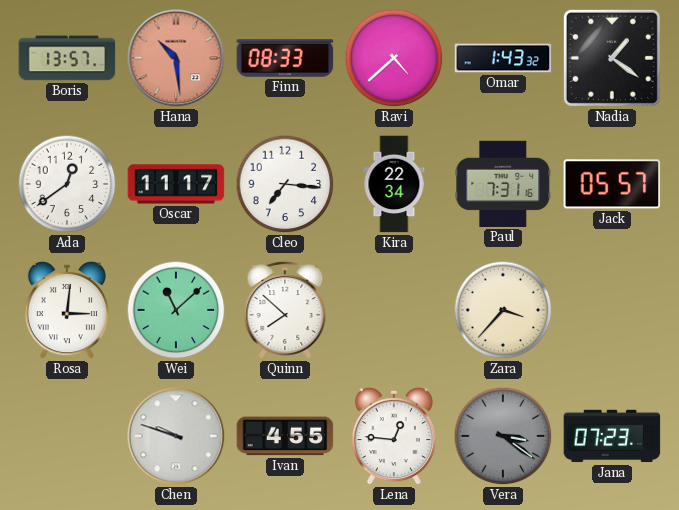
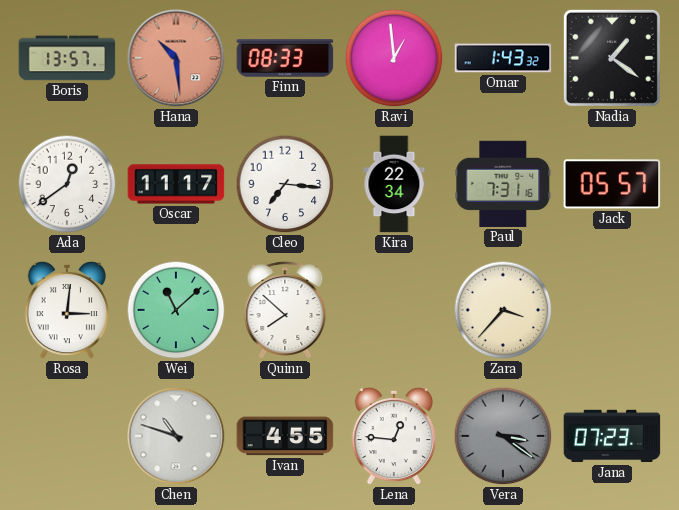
Ravi: 4:38 -> 12:59 (394, 58)
Chen: 9:48 -> 10:48 (176, 436)
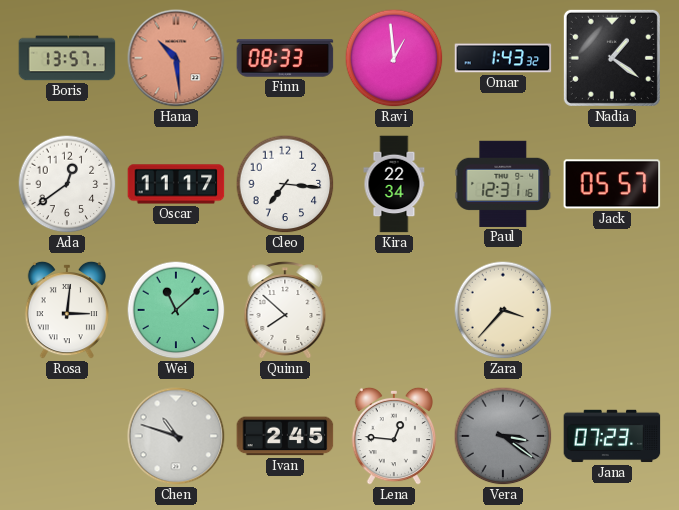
Paul: 7:31 -> 12:31 (503, 184)
Ivan: 4:55 -> 2:45 (285, 436)
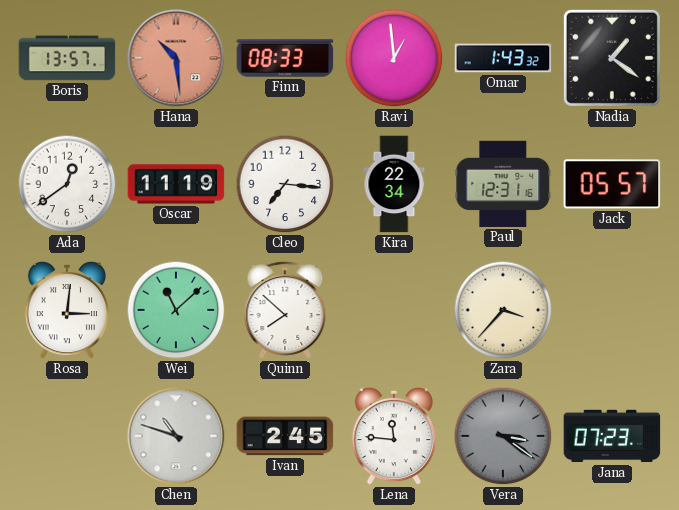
Oscar: 11:17 -> 11:19 (176, 184)
Lena: 12:46 -> 11:46 (394, 436)
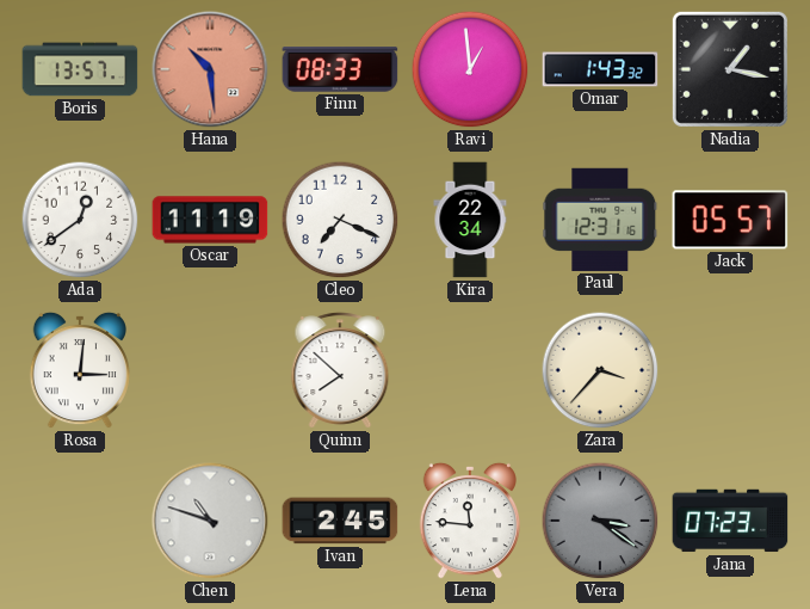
Nadia: 1:21 -> 1:17 (730, 69)
Cleo: 7:16 -> 7:19 (340, 220)
Wei: 11:08 -> none (176, 310)
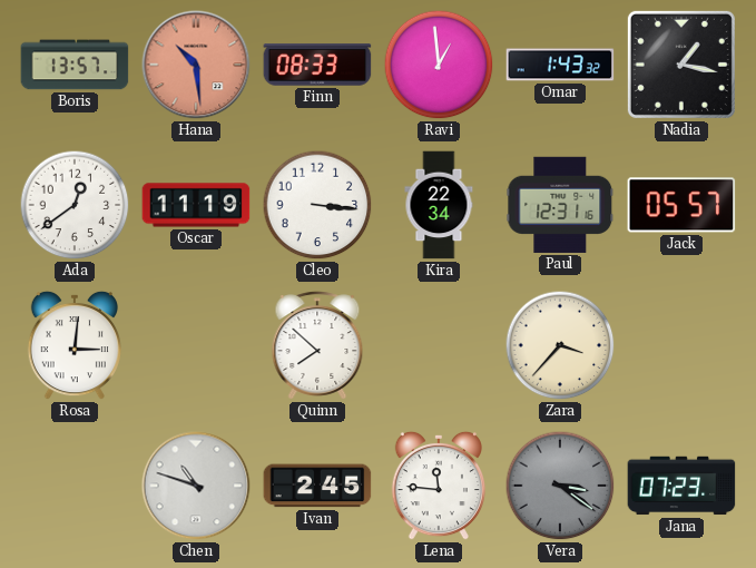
Cleo: 7:19 -> 3:16 (317, 205)
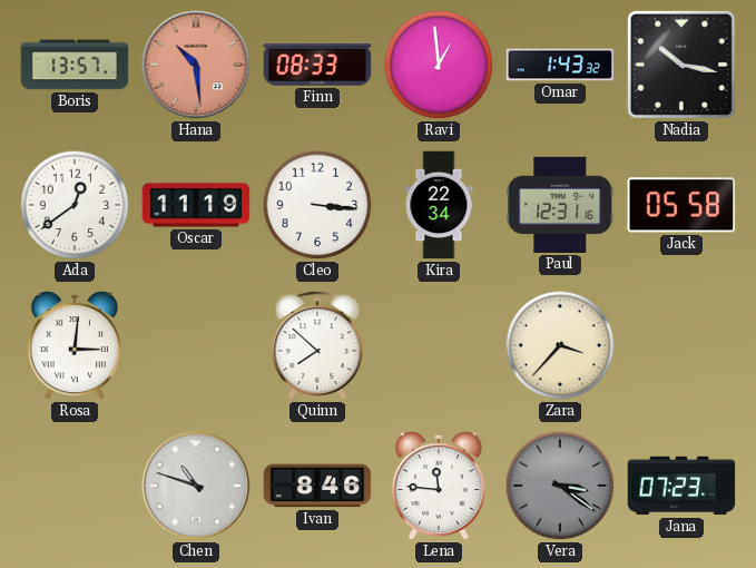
Nadia: 1:17 -> 10:17 (681, 65)
Jack: 05:57 -> 05:58 (681, 205)
Ivan: 2:45 -> 8:46 (317, 486)
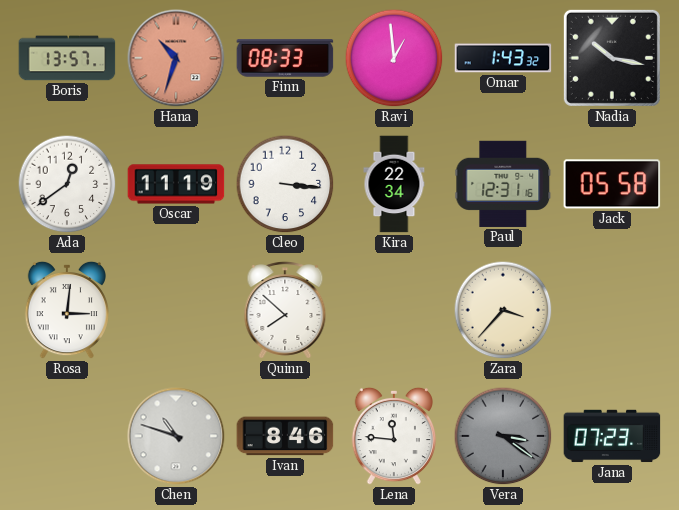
Hana: 10:29 -> 10:33 (176, 58)
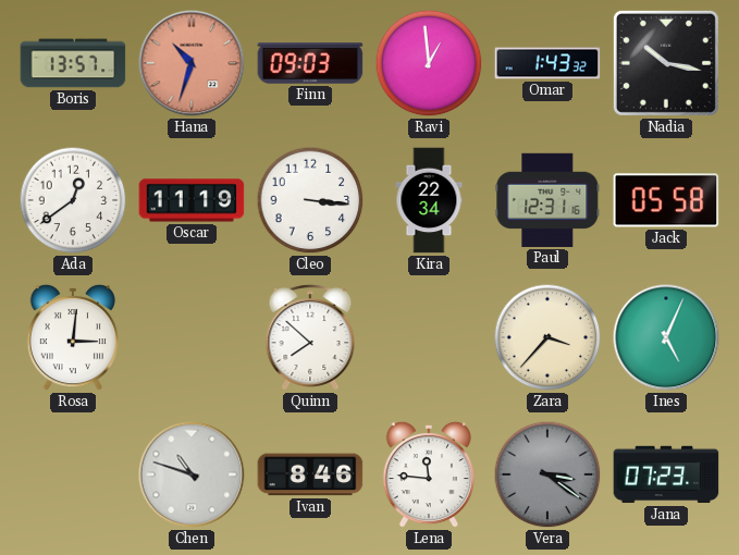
Finn: 08:33 -> 09:03 (310, 63)
Ines: none -> 5:04 (666, 337)
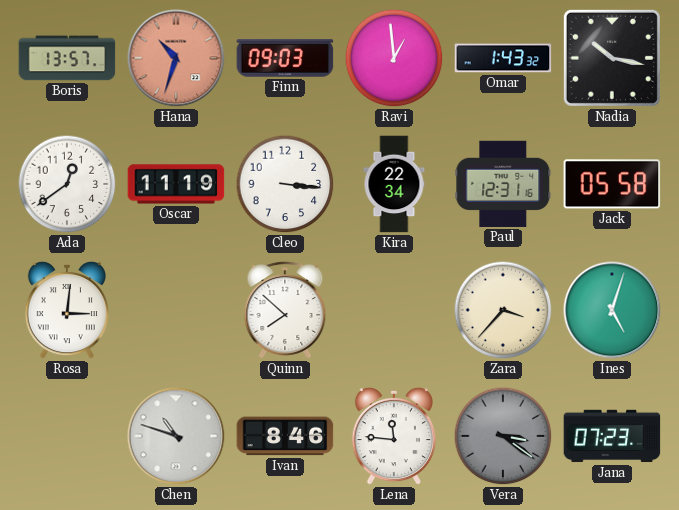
Ines: 5:04 -> 5:03 (612, 310)
